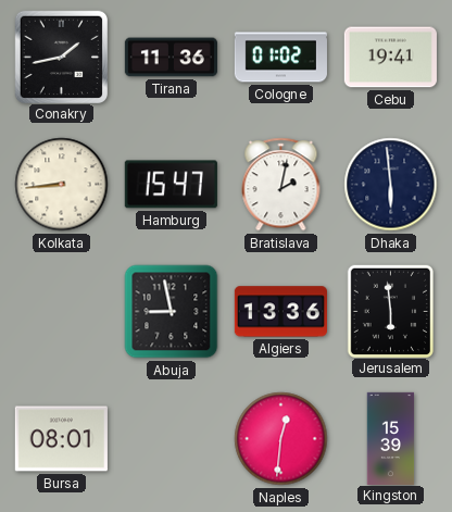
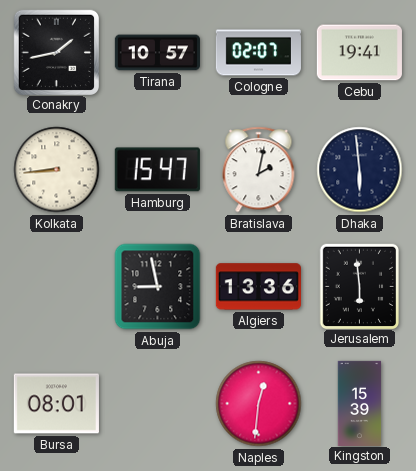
Tirana: 11:36 -> 10:57 (157, 53)
Cologne: 01:02 -> 02:07 (258, 53)
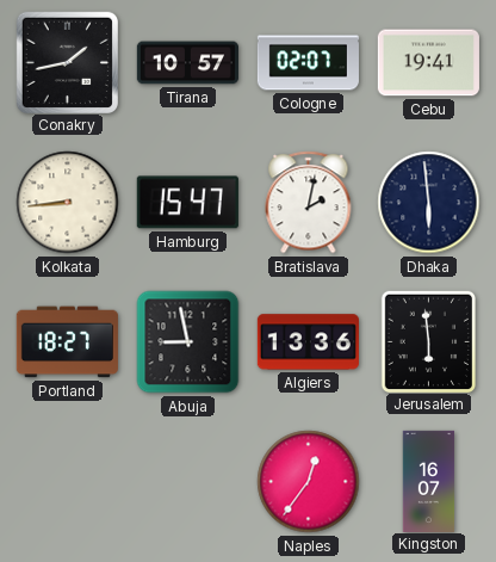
Portland: none -> 18:27 (67, 342)
Bursa: 08:01 -> none (56, 404)
Naples: 12:31 -> 12:36 (309, 482)
Kingston: 15:39 -> 16:07 (429, 481)
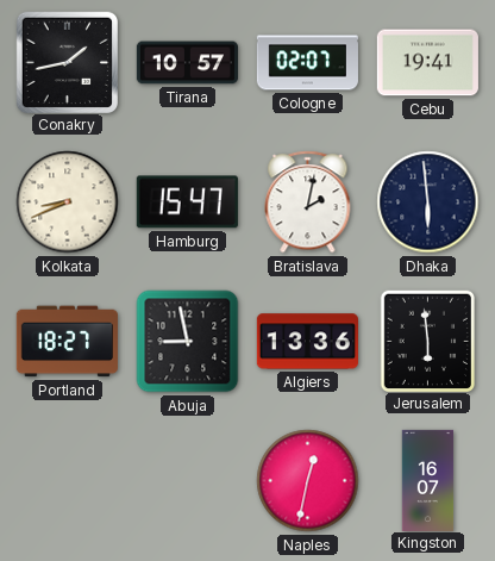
Kolkata: 8:44 -> 8:41 (68, 202)
Naples: 12:36 -> 12:32 (308, 481)
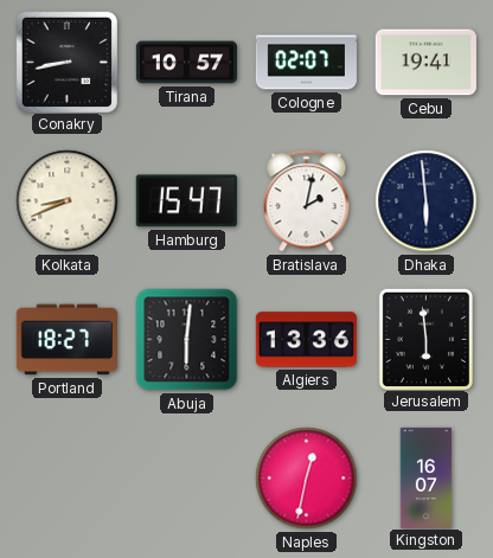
Conakry: 1:43 -> 8:43 (66, 62)
Abuja: 8:58 -> 6:01 (187, 340)
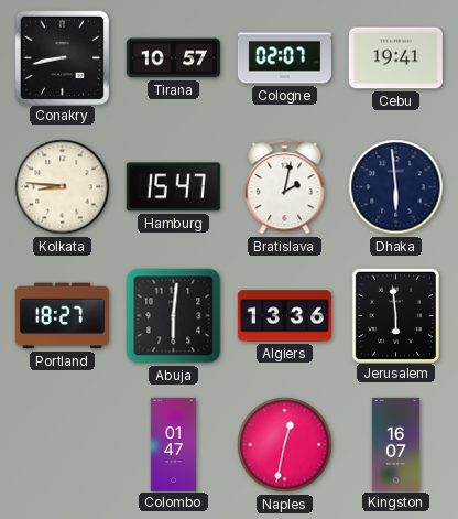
Kolkata: 8:41 -> 8:46 (63, 187)
Colombo: none -> 01:47 (174, 444)
